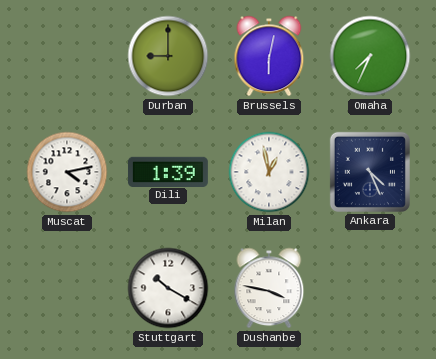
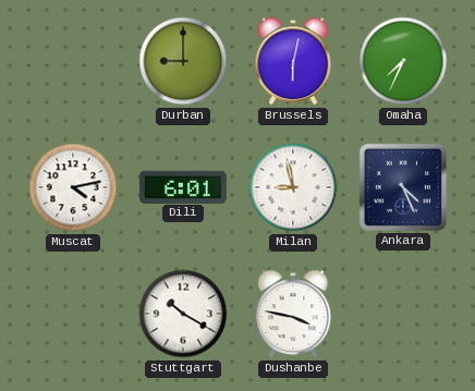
Dili: 1:39 -> 6:01 (183, 186)
Milan: 12:58 -> 8:58 (293, 187)
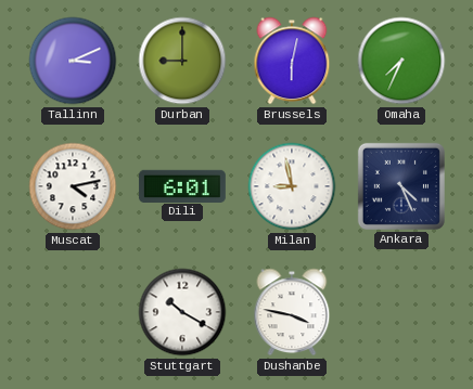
Tallinn: none -> 3:11 (73, 61)
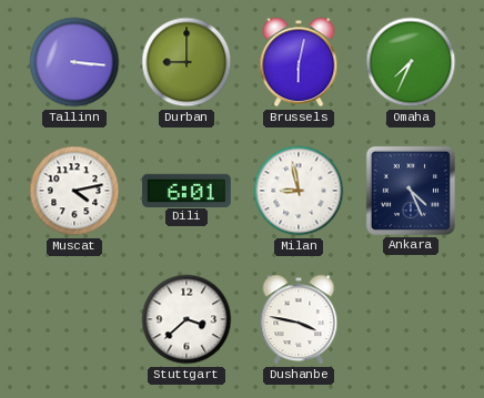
Tallinn: 3:11 -> 3:16 (74, 62)
Stuttgart: 10:20 -> 3:38 (186, 319)
